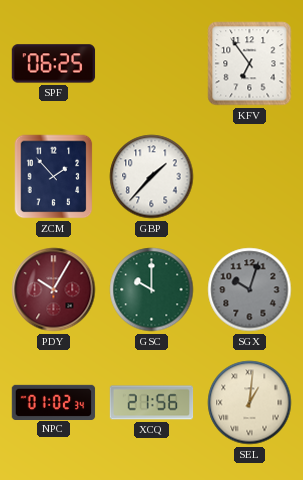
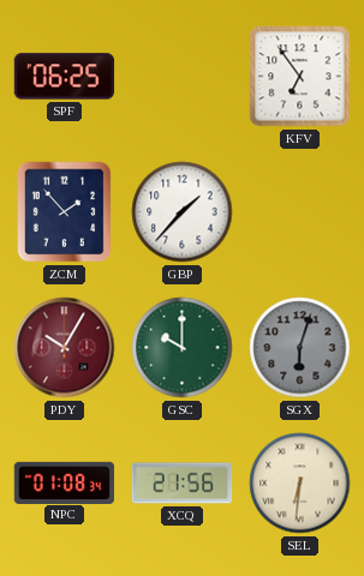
SGX: 10:03 -> 6:03 (300, 348)
NPC: 01:02 -> 01:08 (65, 482)
SEL: 1:01 -> 6:31 (300, 484)
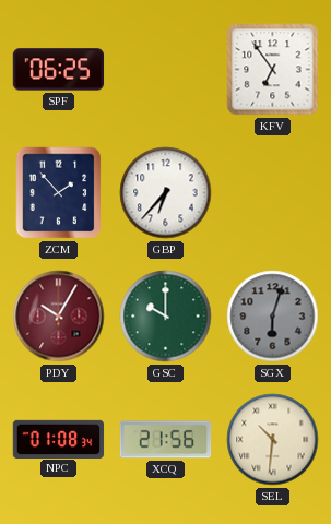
GBP: 1:37 -> 6:37 (166, 193)
SEL: 6:31 -> 10:31 (273, 440)
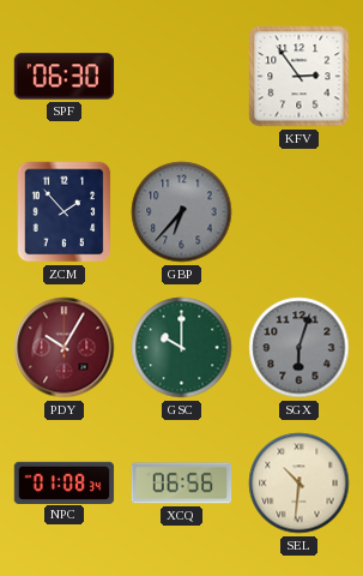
SPF: 06:25 -> 06:30 (65, 77)
KFV: 6:54 -> 2:54 (300, 77)
GBP dial: white -> grey (182, 212)
XCQ: 21:56 -> 06:56 (182, 484)
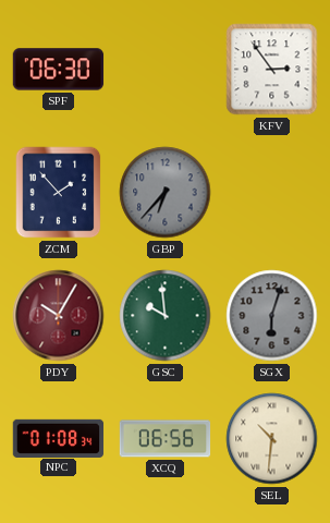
GSC: 10:00 -> 9:59 (166, 316)
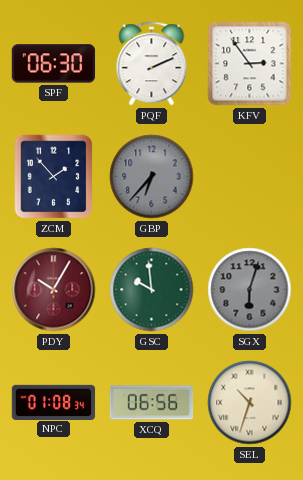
PQF: none -> 2:11 (152, 64)
SEL: 10:31 -> 10:33 (250, 403)
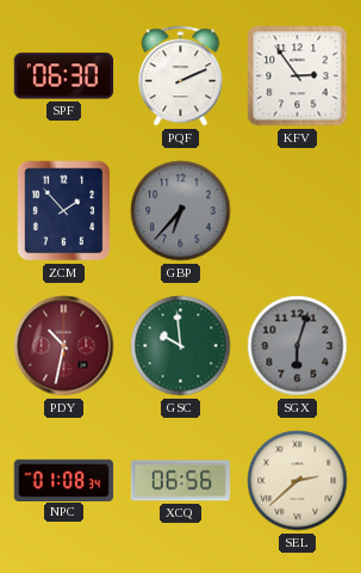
PDY: 10:05 -> 10:32 (64, 346)
SEL: 10:33 -> 2:38 (298, 481)
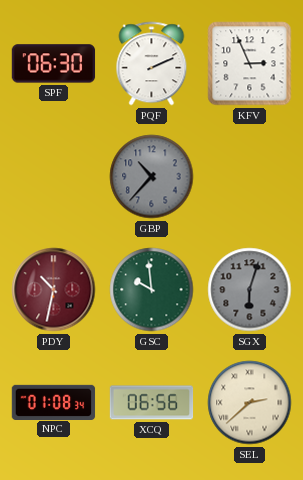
KFV: 2:54 -> 2:56 (250, 64)
ZCM: 1:53 -> none (64, 211)
GBP: 6:37 -> 10:37 (152, 177)
